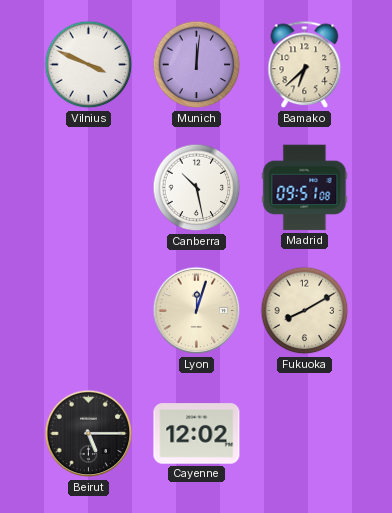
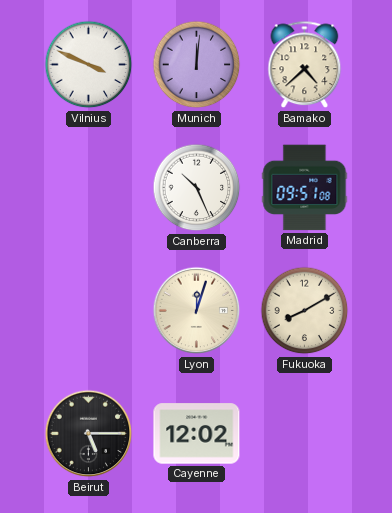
Bamako: 6:38 -> 4:38 (305, 65)
Canberra: 10:28 -> 10:26 (197, 188)
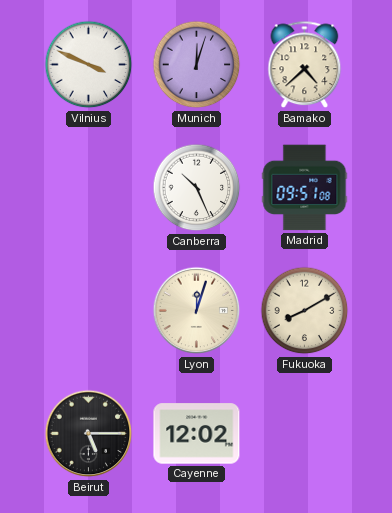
Munich: 12:01 -> 12:03 (197, 65)
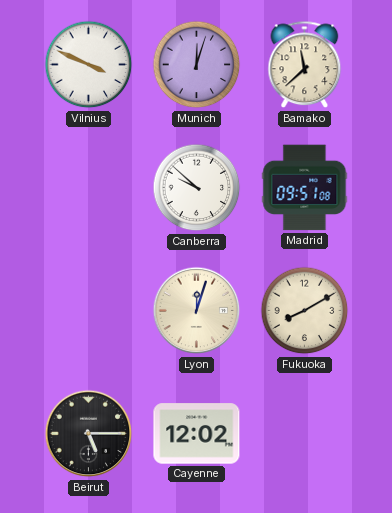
Bamako: 4:38 -> 11:38 (305, 65)
Canberra: 10:26 -> 9:52 (197, 188)
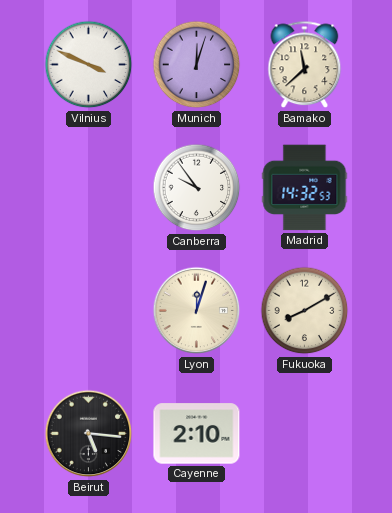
Canberra: 9:52 -> 9:54 (197, 188)
Madrid: 09:51 -> 14:32 (305, 188)
Beirut: 5:15 -> 5:16 (89, 434)
Cayenne: 12:02 -> 2:10 (197, 434)
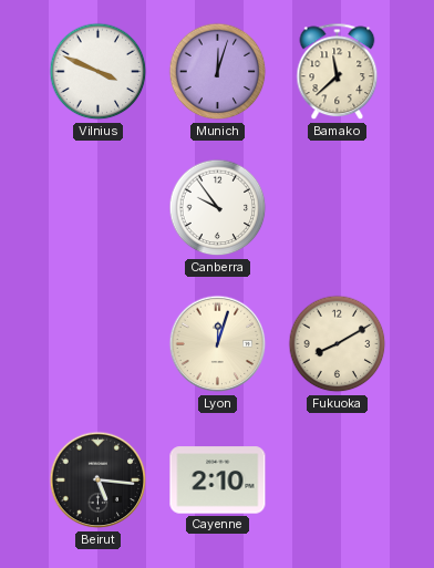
Madrid: 14:32 -> none (305, 188)
